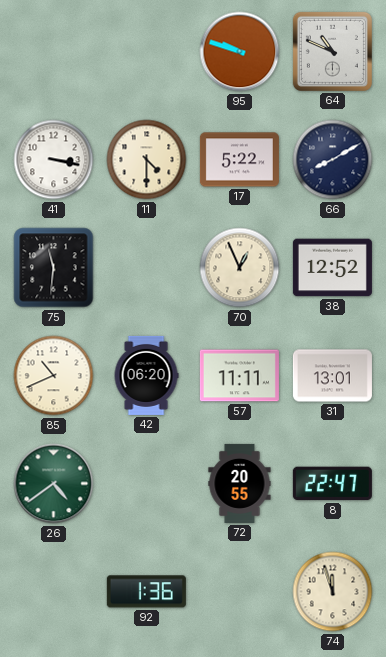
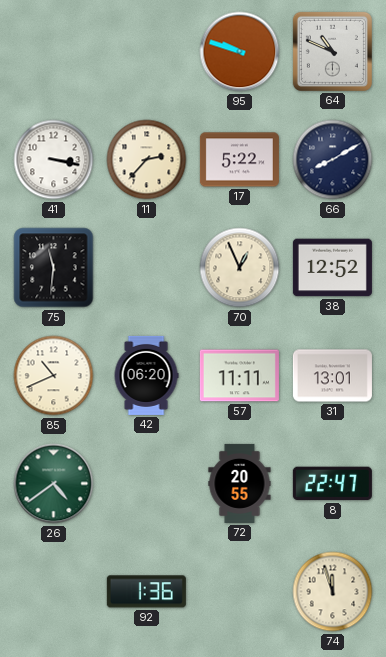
11: 4:30 -> 2:37 (147, 160)
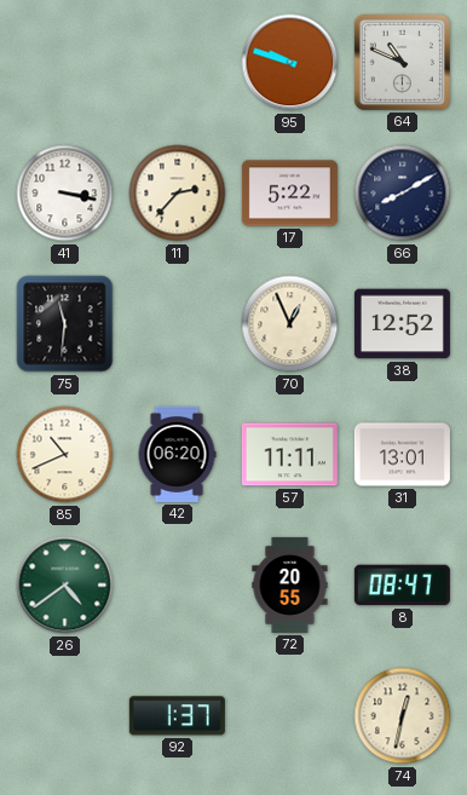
8: 22:47 -> 08:47 (402, 586)
92: 1:36 -> 1:37 (177, 716)
74: 11:57 -> 12:32 (403, 716)
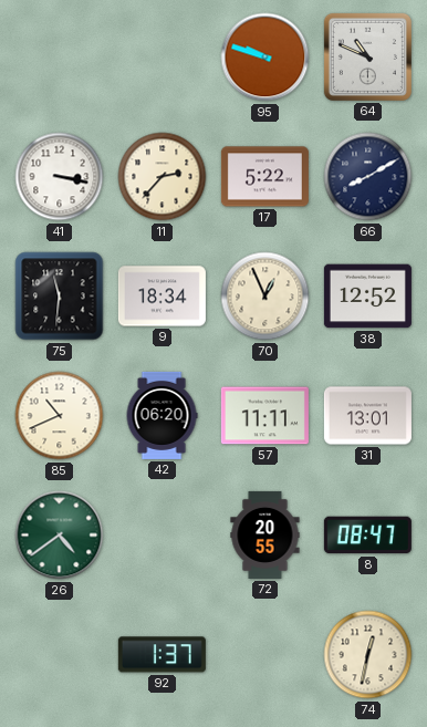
9: none -> 18:34 (162, 297)
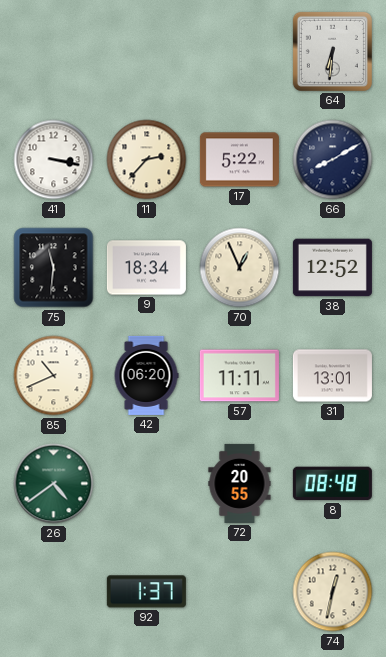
95: 9:48 -> none (265, 58)
64: 10:49 -> 6:31 (332, 51)
8: 08:47 -> 08:48 (332, 484)
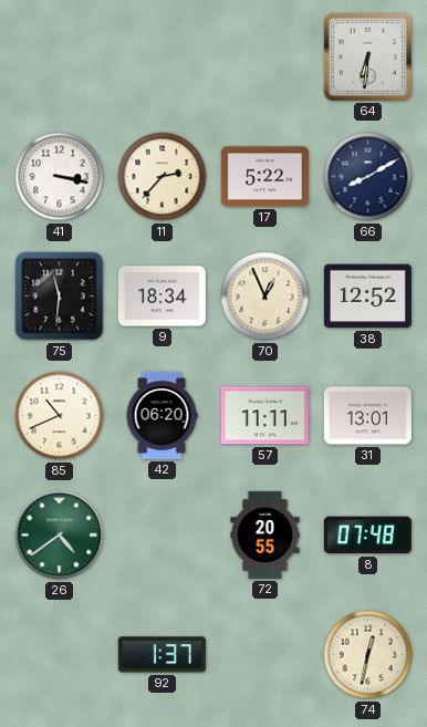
8: 08:48 -> 07:48 (367, 536)
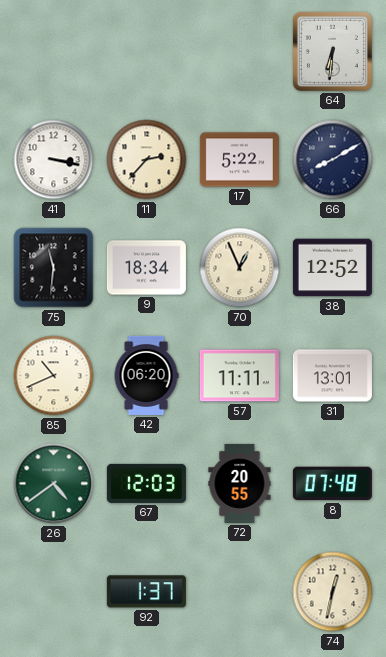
67: none -> 12:03 (146, 483)
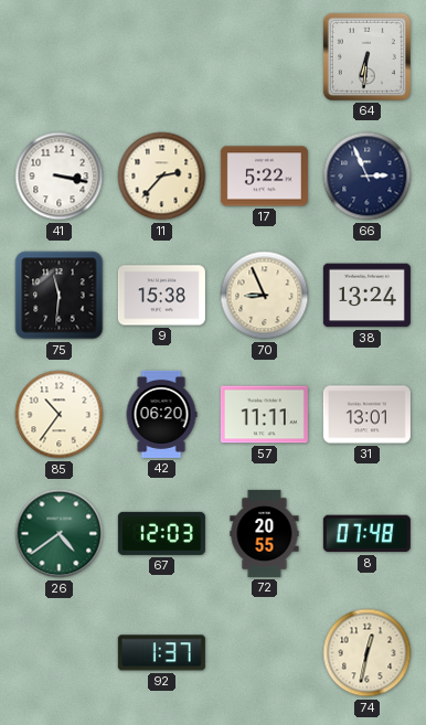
66: 8:10 -> 2:56 (368, 177)
9: 18:34 -> 15:38 (161, 296)
70: 12:56 -> 8:56 (265, 296)
38: 12:52 -> 13:24 (366, 296)
85: 10:41 -> 10:36 (60, 415)
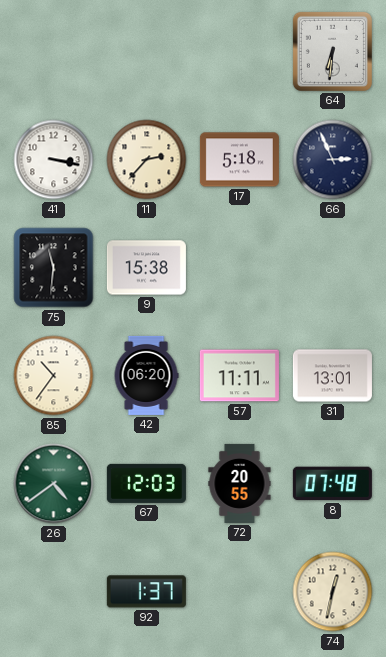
17: 5:22 -> 5:18 (239, 160)
70: 8:56 -> none (265, 296)
38: 13:24 -> none (366, 296)
